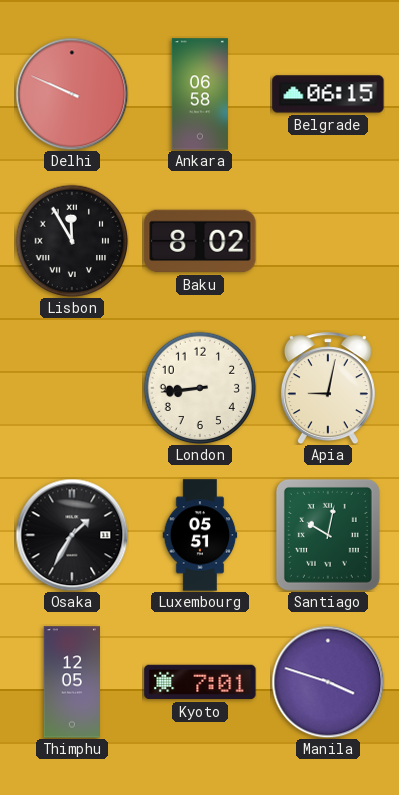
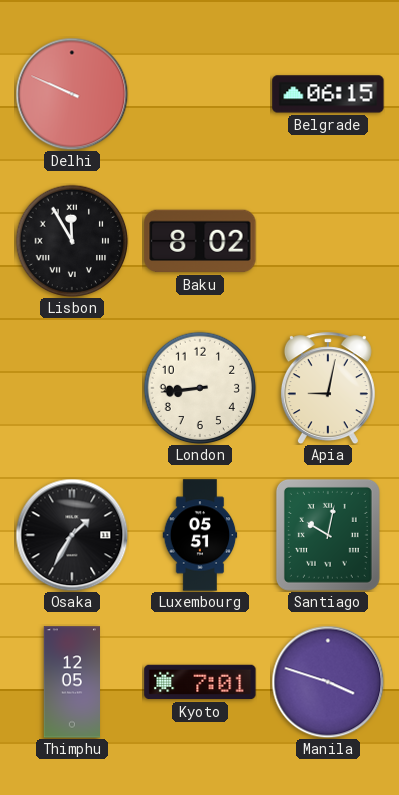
Ankara: 06:58 -> none (200, 94)
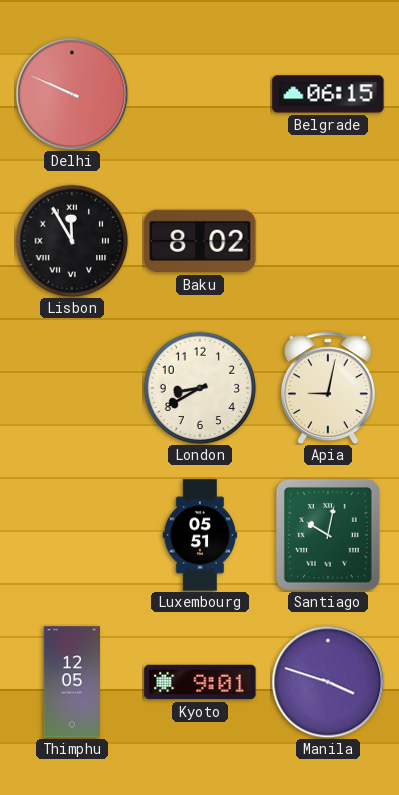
London: 8:44 -> 8:40 (200, 388)
Osaka: 1:35 -> none (72, 535)
Kyoto: 7:01 -> 9:01 (200, 682)
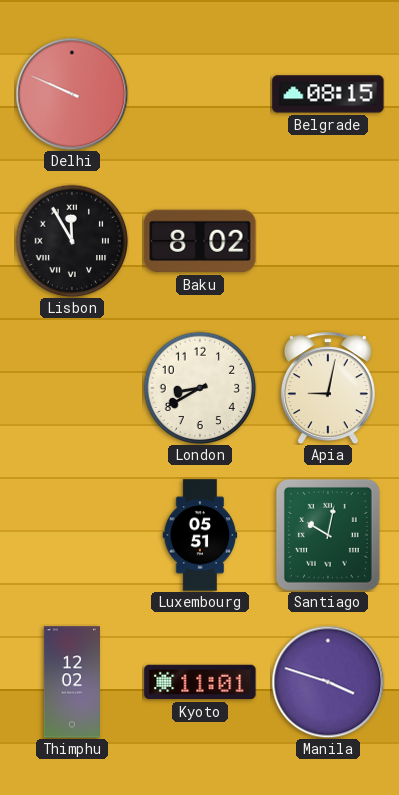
Belgrade: 06:15 -> 08:15 (328, 94)
Thimphu: 12:05 -> 12:02 (71, 682)
Kyoto: 9:01 -> 11:01 (200, 682)
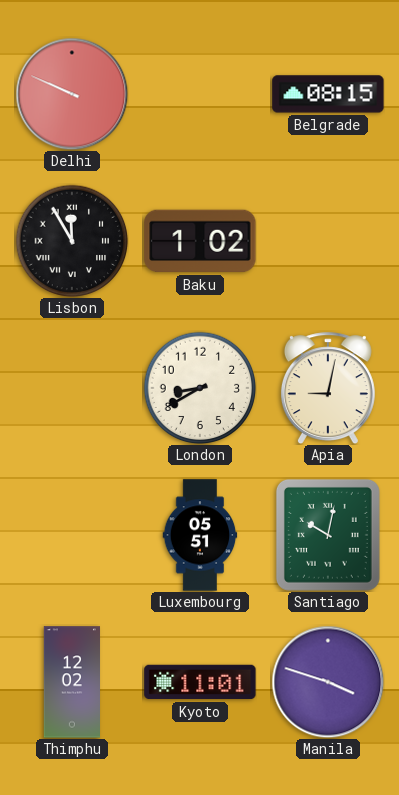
Baku: 8:02 -> 1:02 (200, 241)
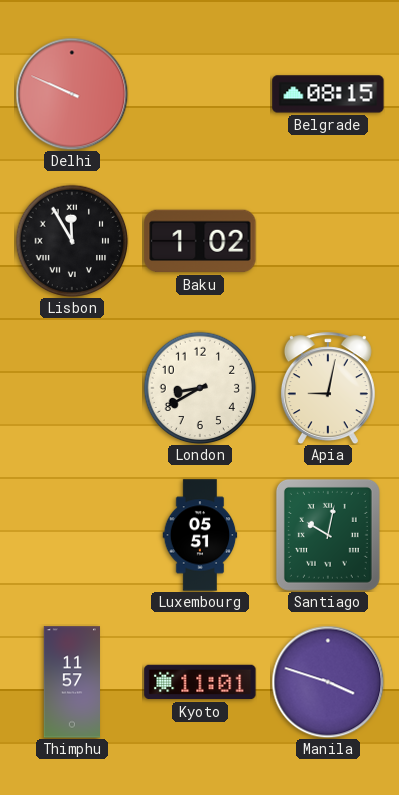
Thimphu: 12:02 -> 11:57 (71, 682)
